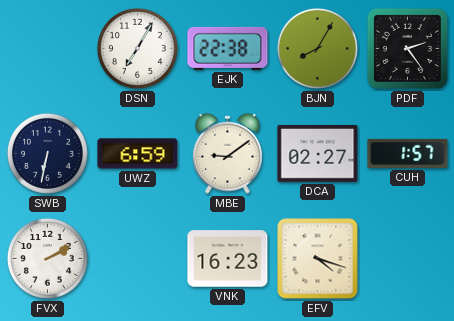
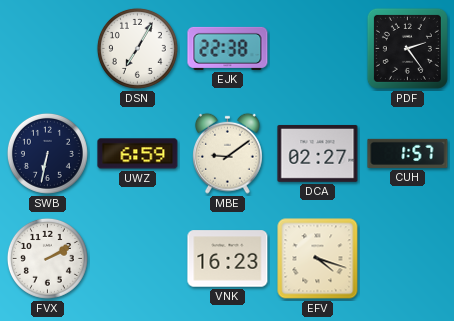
BJN: 8:05 -> none (317, 48)
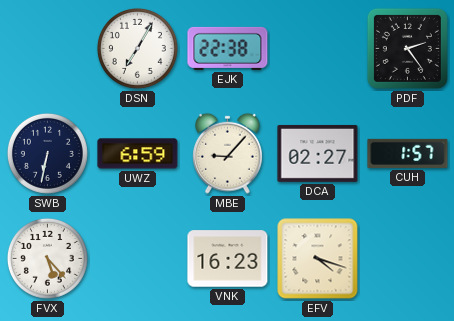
MBE: 9:09 -> 9:07 (228, 153)
FVX: 2:10 -> 5:23 (47, 258)
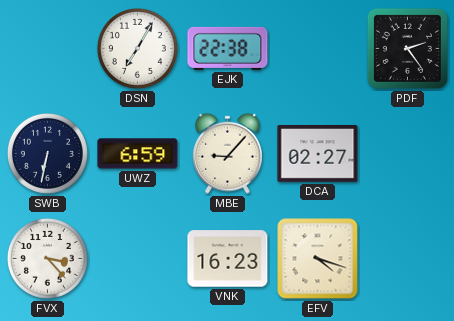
CUH: 1:57 -> none (408, 153)
FVX: 5:23 -> 3:23 (47, 258)
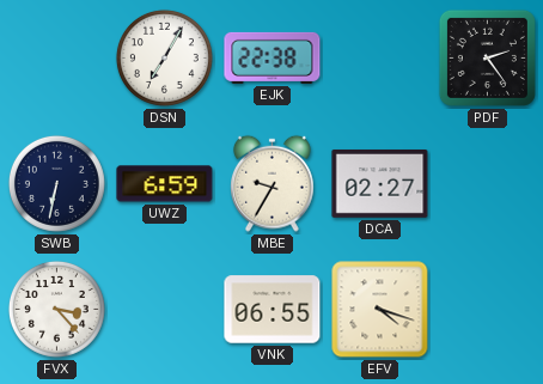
MBE: 9:07 -> 9:35 (273, 183)
VNK: 16:23 -> 06:55 (273, 310)
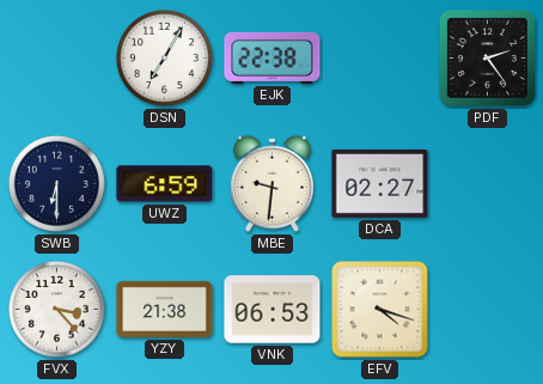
SWB: 6:32 -> 6:30 (56, 183)
MBE: 9:35 -> 9:31 (273, 183)
YZY: none -> 21:38 (165, 309)
VNK: 06:55 -> 06:53 (273, 310)
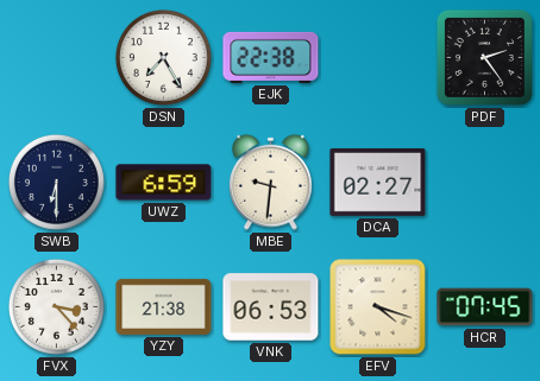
DSN: 7:05 -> 7:25 (163, 57)
HCR: none -> 07:45 (485, 307)
